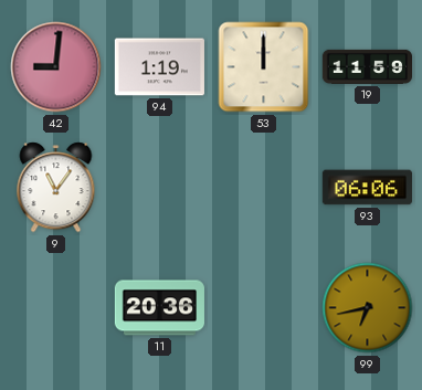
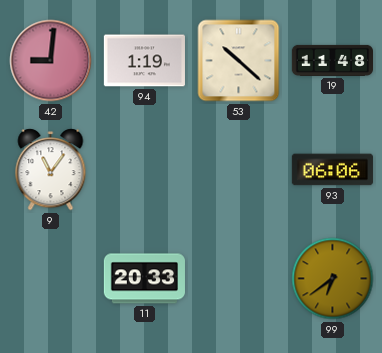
53: 12:00 -> 10:22 (239, 61)
19: 11:59 -> 11:48 (332, 60)
11: 20:36 -> 20:33 (144, 279)
99: 6:43 -> 6:39 (333, 279)
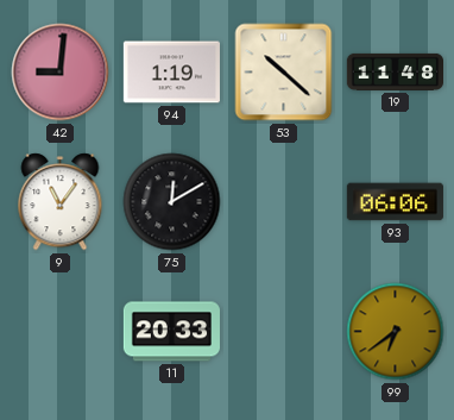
75: none -> 12:10 (172, 202)
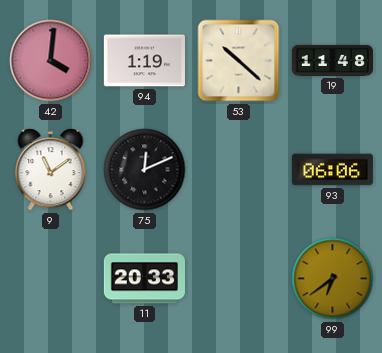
42: 9:01 -> 4:01 (51, 61)
9: 11:06 -> 11:09 (51, 170)
75: 12:10 -> 12:11 (145, 170)
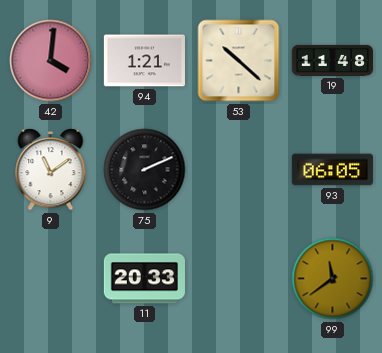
94: 1:19 -> 1:21 (144, 61)
75: 12:11 -> 2:11 (145, 170)
93: 06:06 -> 06:05 (332, 170)
99: 6:39 -> 11:39 (333, 279)
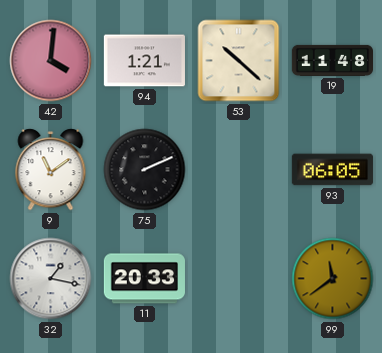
32: none -> 1:17 (51, 279)
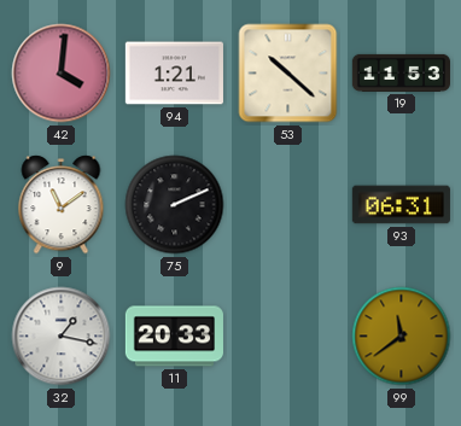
19: 11:48 -> 11:53 (401, 72)
93: 06:05 -> 06:31 (401, 205)
